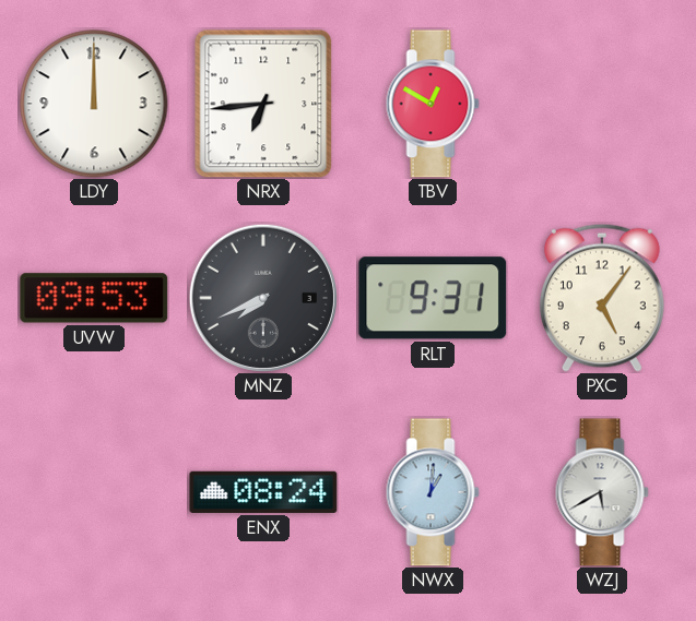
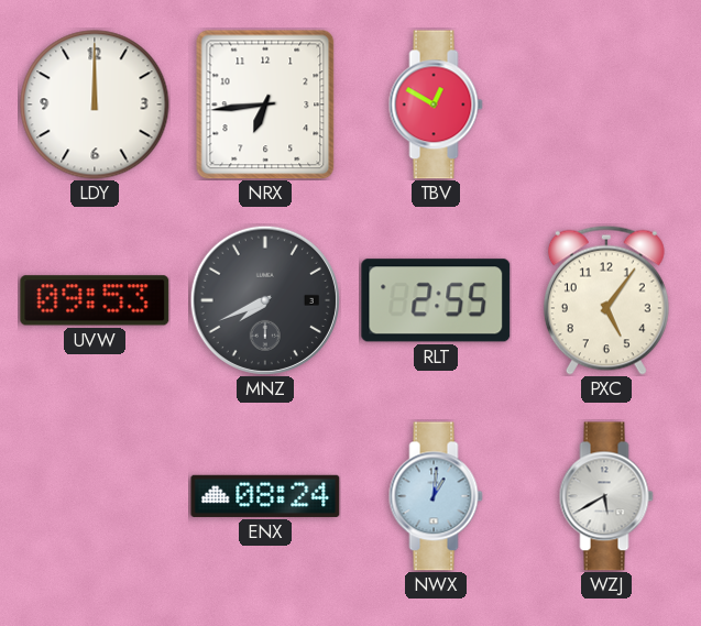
RLT: 9:31 -> 2:55 (436, 300)
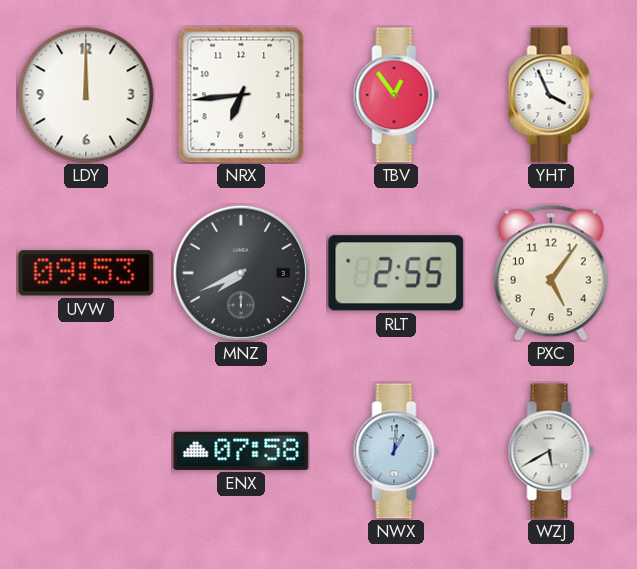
TBV: 12:50 -> 12:54 (396, 95)
YHT: none -> 3:56 (551, 95)
ENX: 08:24 -> 07:58 (241, 451)
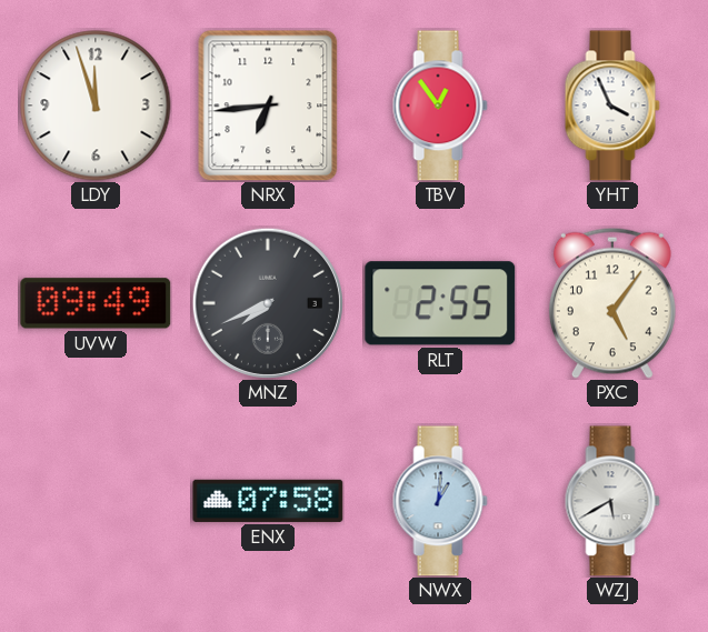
LDY: 12:00 -> 11:57 (96, 106)
UVW: 09:53 -> 09:49 (96, 303)
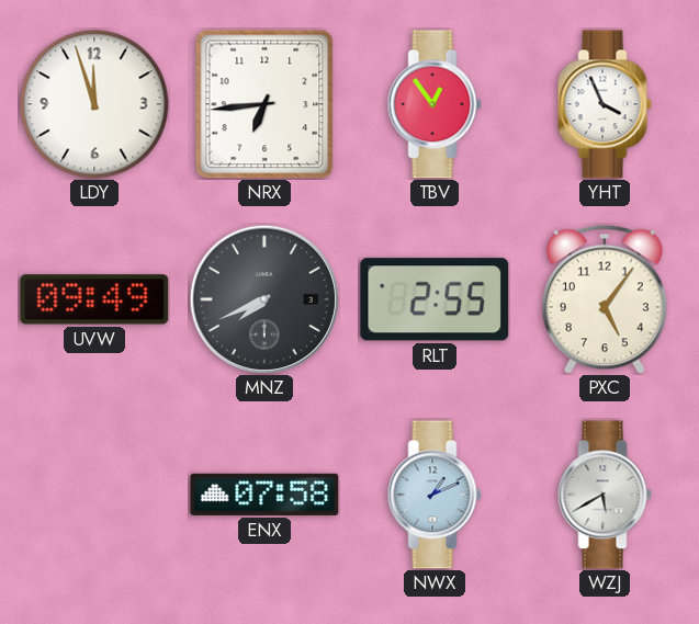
NWX: 1:01 -> 1:11 (435, 495)
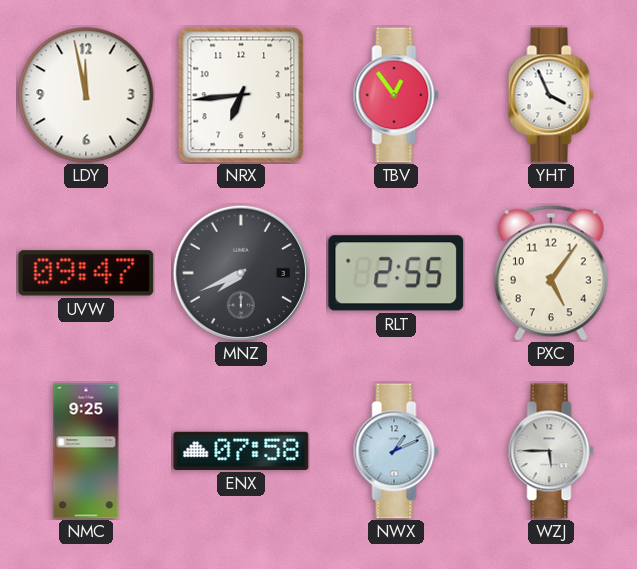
LDY: 11:57 -> 11:58 (86, 95)
UVW: 09:49 -> 09:47 (86, 273)
NMC: none -> 9:25 (86, 451)
WZJ: 5:40 -> 5:45 (551, 451)
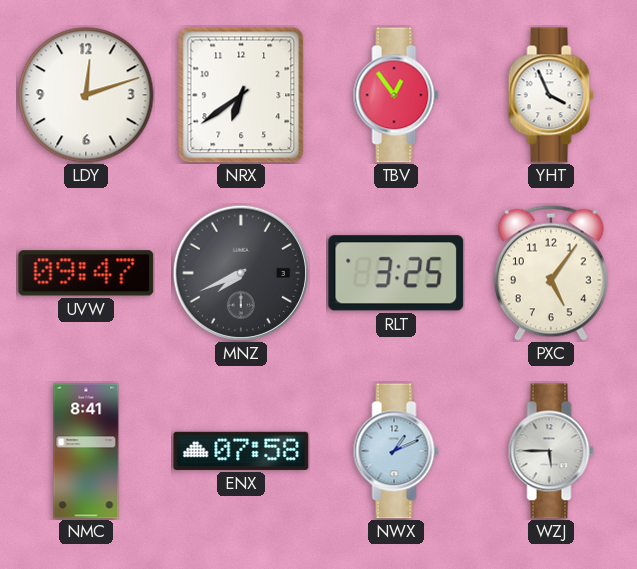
LDY: 11:58 -> 12:12 (86, 95)
NRX: 6:44 -> 6:39 (241, 95)
RLT: 2:55 -> 3:25 (396, 273)
NMC: 9:25 -> 8:41 (86, 451)
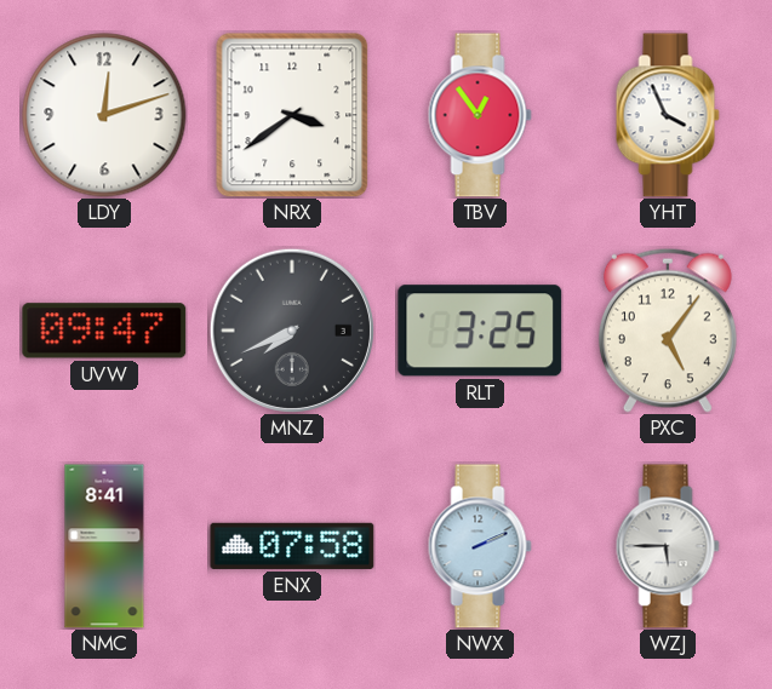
NRX: 6:39 -> 3:39 (292, 115)
NWX: 1:11 -> 2:11 (480, 546)
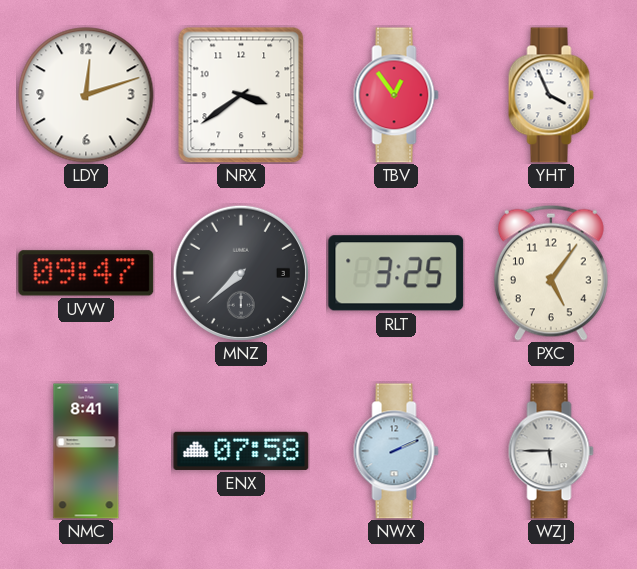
MNZ: 7:41 -> 7:38 (241, 273)
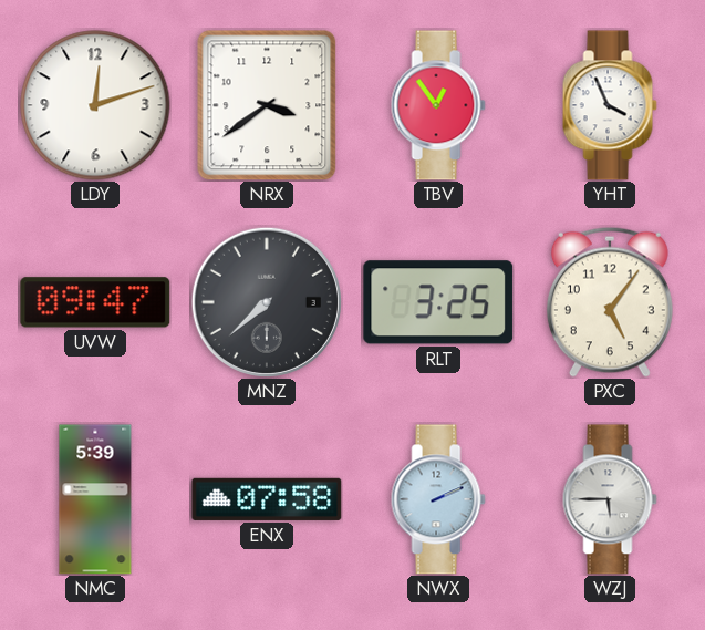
NMC: 8:41 -> 5:39 (95, 499)
